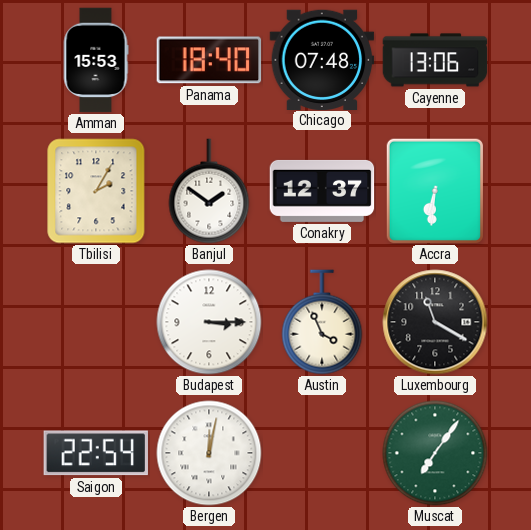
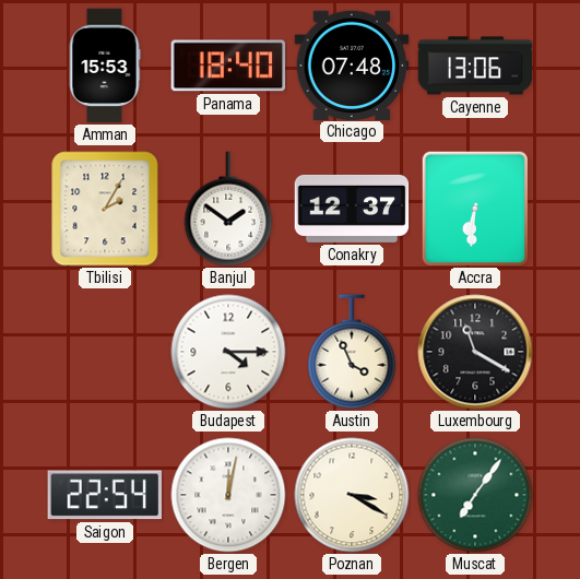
Budapest: 3:15 -> 4:15 (228, 352)
Poznan: none -> 3:20 (352, 495)
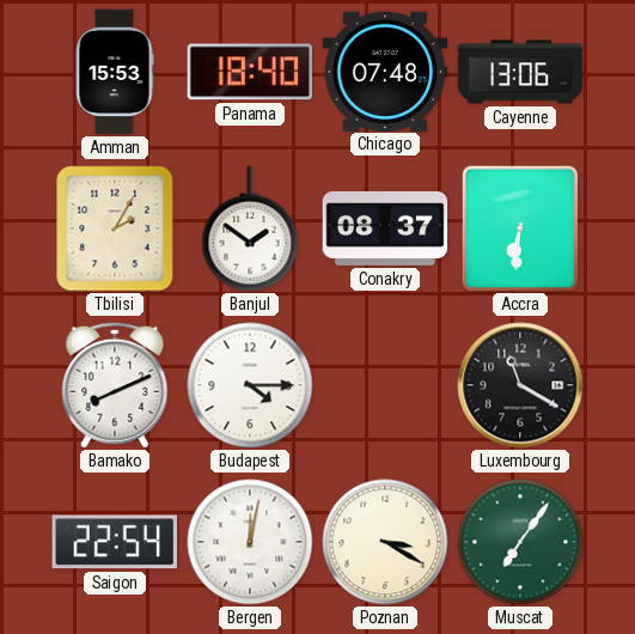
Conakry: 12:37 -> 08:37 (385, 228)
Bamako: none -> 8:11 (115, 385)
Austin: 3:56 -> none (352, 352)
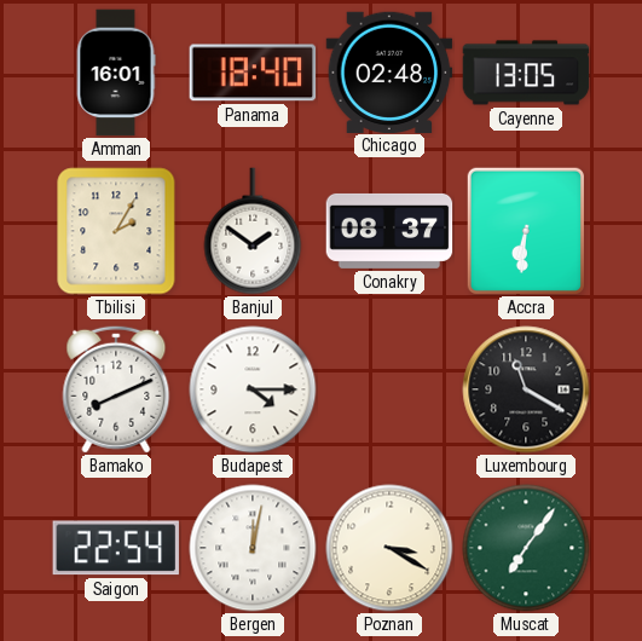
Amman: 15:53 -> 16:01 (116, 73)
Chicago: 07:48 -> 02:48 (389, 71)
Cayenne: 13:06 -> 13:05 (526, 73)
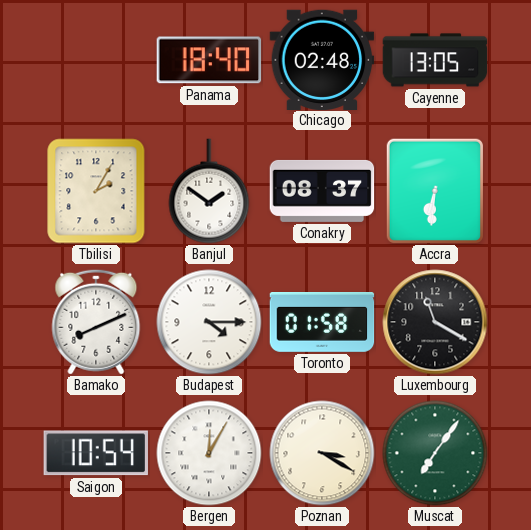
Amman: 16:01 -> none (116, 73)
Toronto: none -> 01:58 (322, 323)
Saigon: 22:54 -> 10:54 (95, 453)
Bergen: 12:02 -> 12:05 (209, 453)
